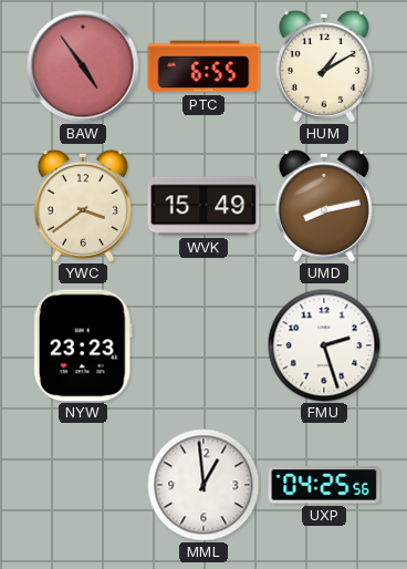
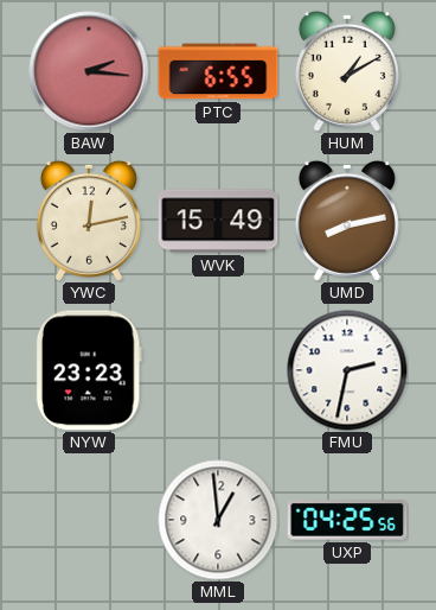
BAW: 4:54 -> 2:16 (89, 71)
YWC: 3:39 -> 12:13 (89, 221)
FMU: 2:27 -> 2:32 (347, 370)
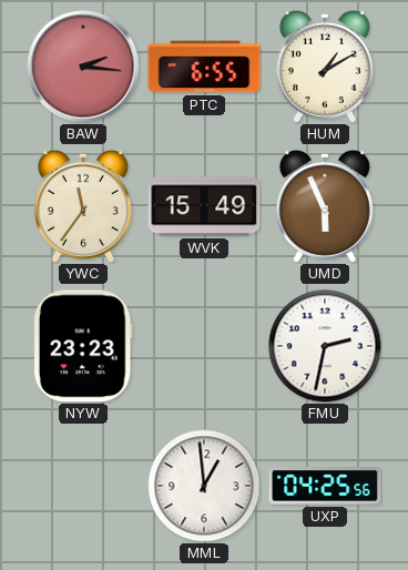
YWC: 12:13 -> 11:36 (83, 206)
UMD: 8:13 -> 5:56 (325, 206)
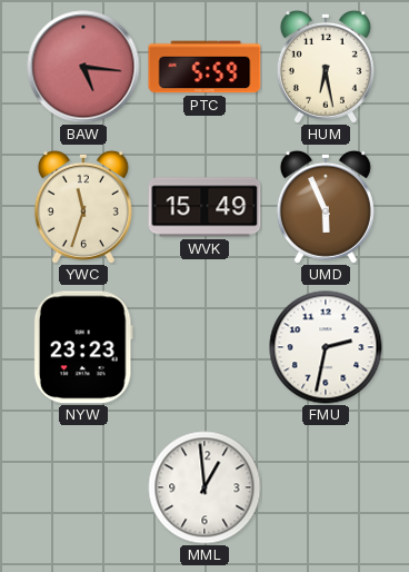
BAW: 2:16 -> 5:16 (83, 67)
PTC: 6:55 -> 5:59 (205, 67)
HUM: 1:10 -> 6:28 (326, 67)
YWC: 11:36 -> 11:33 (83, 207)
UXP: 04:25 -> none (325, 487)
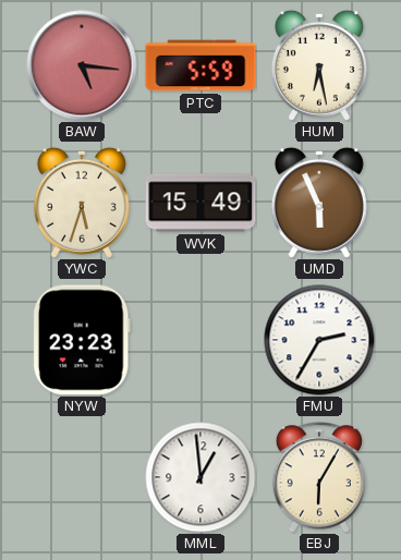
YWC: 11:33 -> 5:33 (82, 203)
FMU: 2:32 -> 2:35 (319, 340)
EBJ: none -> 6:05 (318, 477)
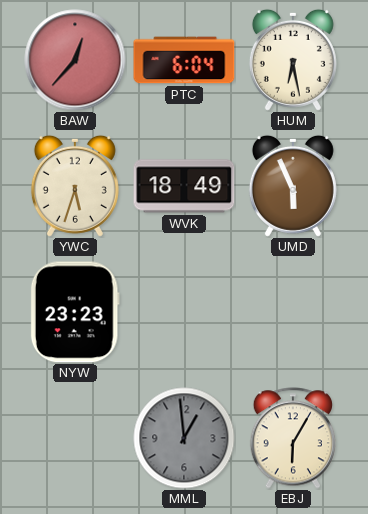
BAW: 5:16 -> 12:37 (75, 60)
PTC: 5:59 -> 6:04 (184, 60)
WVK: 15:49 -> 18:49 (184, 186)
FMU: 2:35 -> none (319, 340)
MML dial: white -> grey (184, 438)
